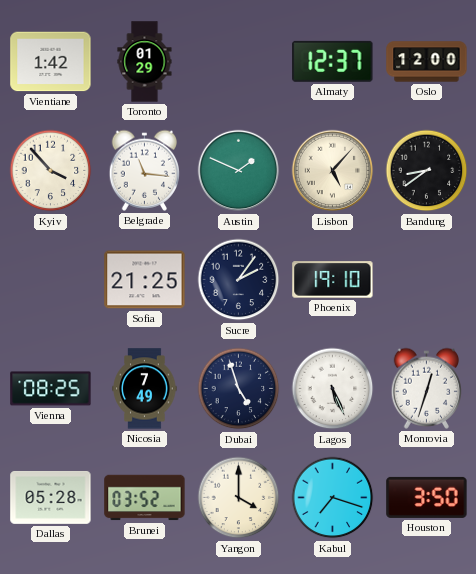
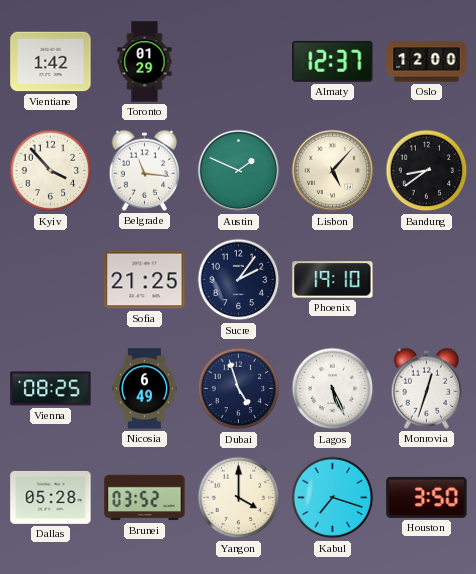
Nicosia: 7:49 -> 6:49 (145, 389)
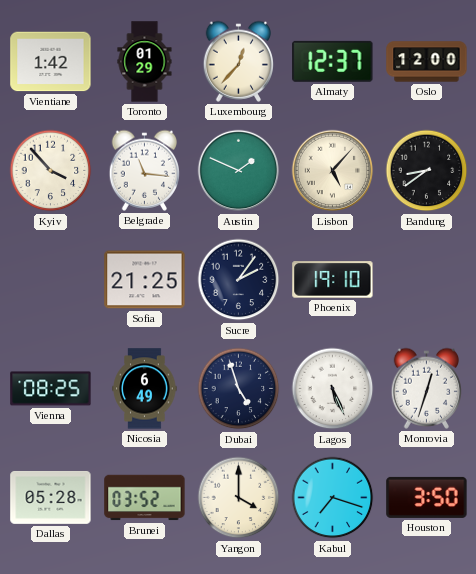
Luxembourg: none -> 12:37 (238, 61)
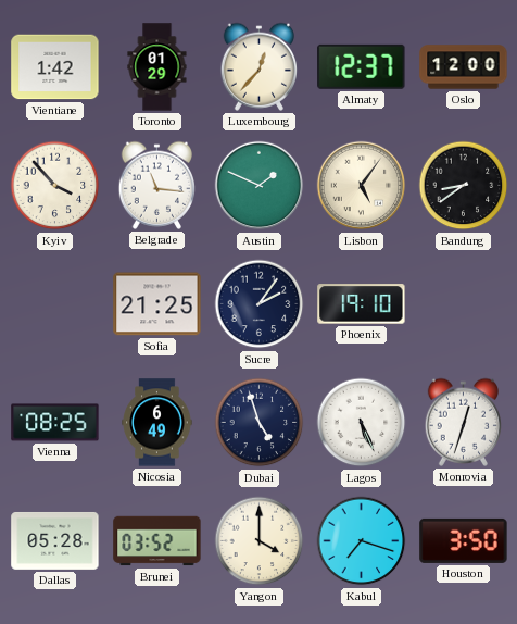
Lisbon: 5:07 -> 5:06 (362, 186)
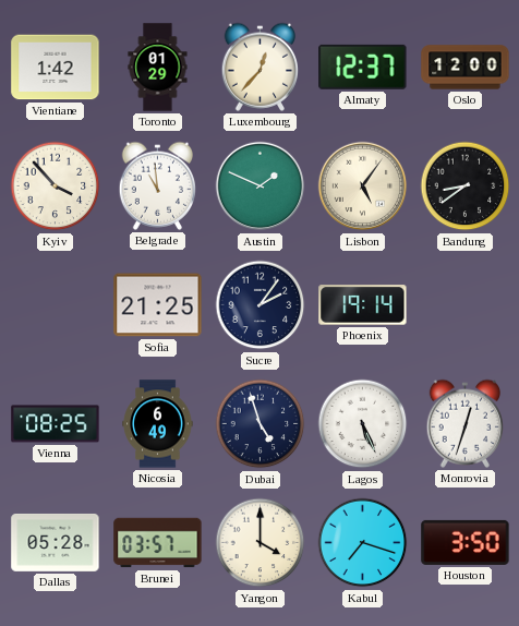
Belgrade: 11:16 -> 10:59 (157, 185)
Phoenix: 19:10 -> 19:14 (363, 305)
Brunei: 03:52 -> 03:57 (158, 543)
